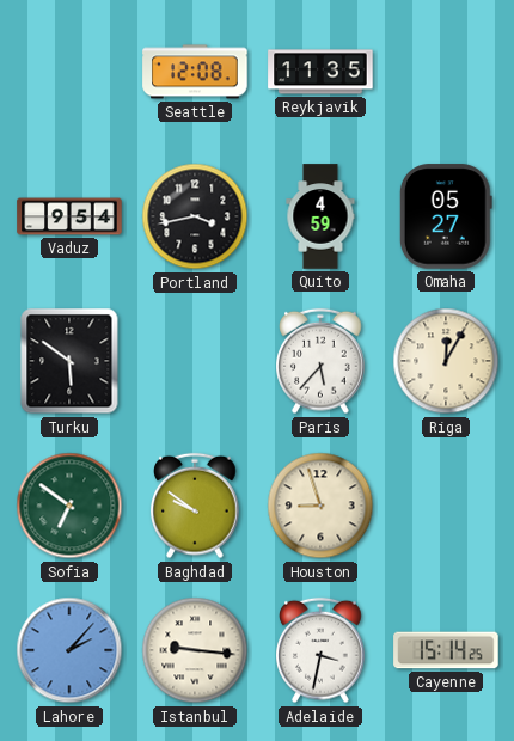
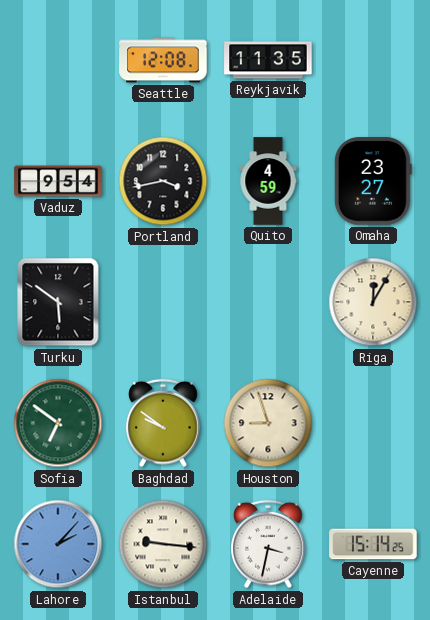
Omaha: 05:27 -> 23:27 (373, 181)
Paris: 5:37 -> none (320, 361)
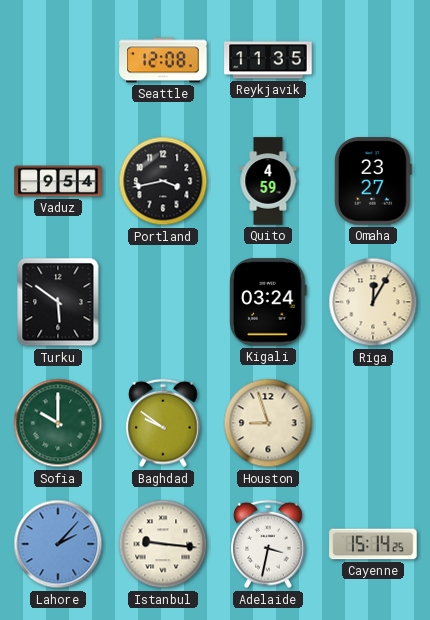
Kigali: none -> 03:24 (268, 302)
Sofia: 6:51 -> 10:00 (58, 423)
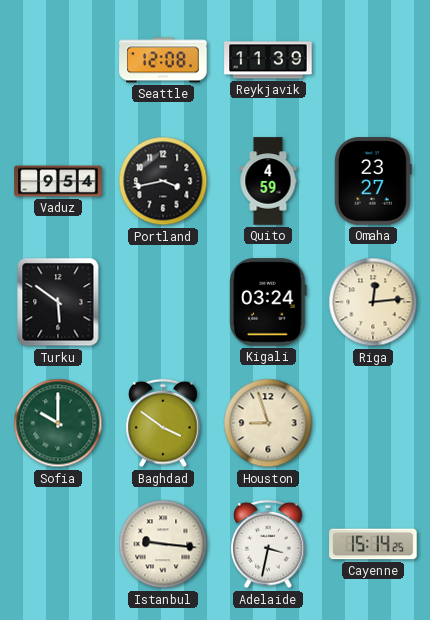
Reykjavik: 11:35 -> 11:39 (268, 60)
Riga: 12:05 -> 12:14 (373, 302)
Baghdad: 9:51 -> 3:51 (163, 423)
Lahore: 2:07 -> none (58, 544)
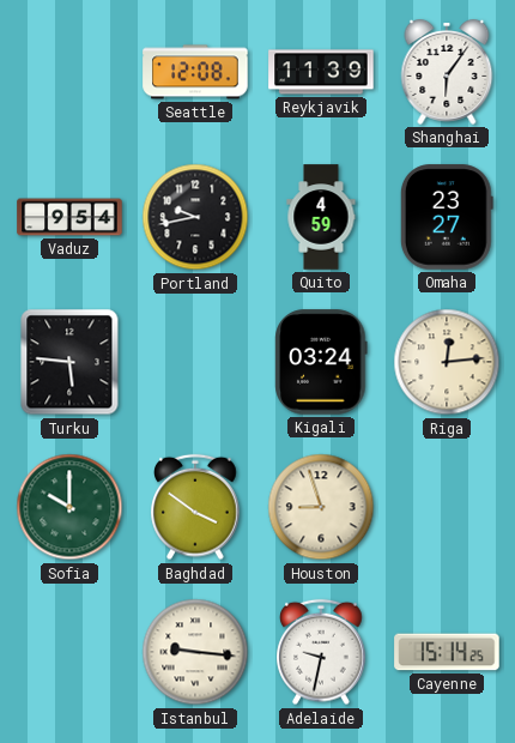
Shanghai: none -> 6:06 (447, 73)
Portland: 3:43 -> 9:43 (195, 217)
Turku: 5:51 -> 5:46 (69, 362)
Adelaide: 3:32 -> 9:32 (321, 652)
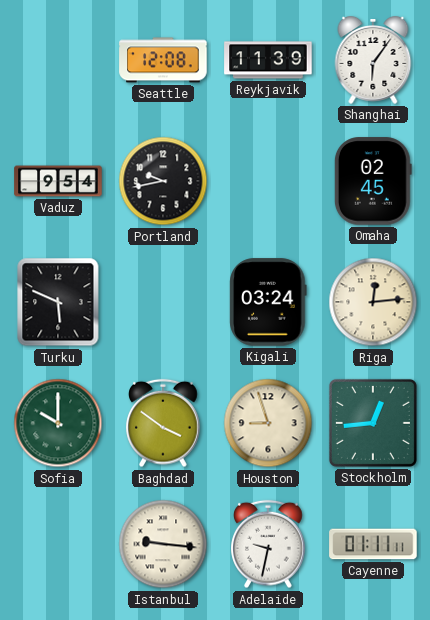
Quito: 4:59 -> none (321, 217)
Omaha: 23:27 -> 02:45 (373, 181)
Turku: 5:46 -> 5:49 (58, 302)
Stockholm: none -> 12:44 (373, 423)
Cayenne: 15:14 -> 01:11 (373, 544)
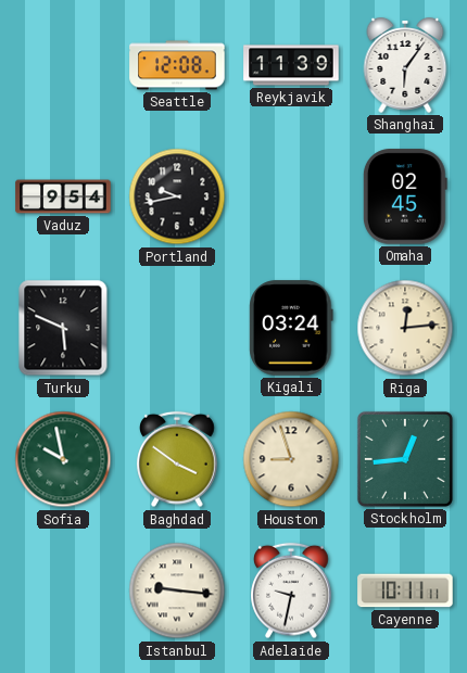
Sofia: 10:00 -> 9:58 (63, 459)
Cayenne: 01:11 -> 10:11 (405, 591)
